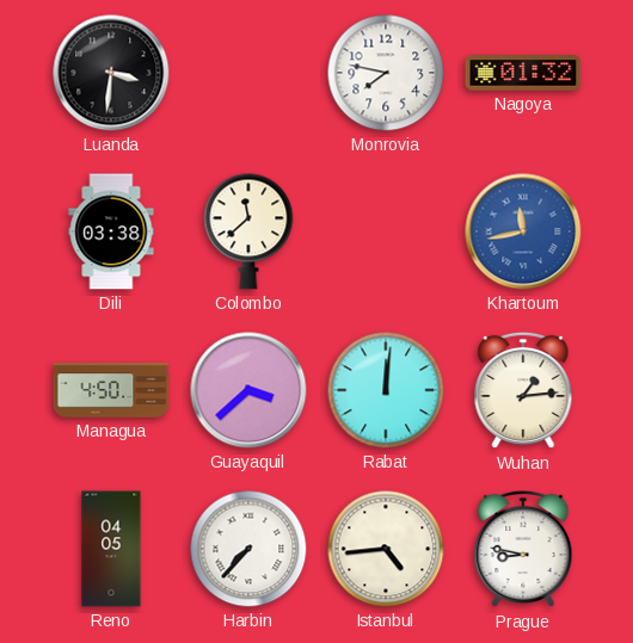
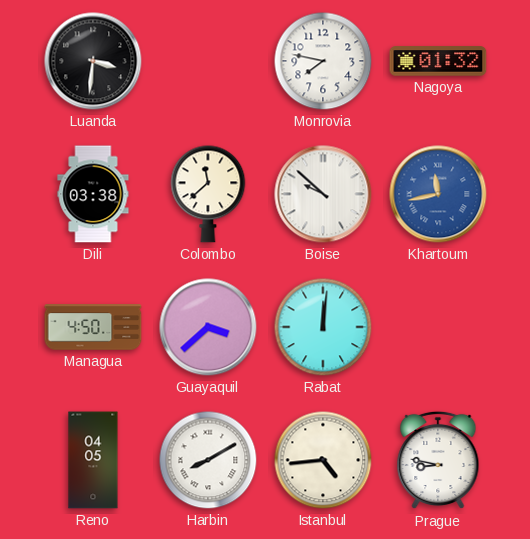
Boise: none -> 9:52 (323, 194)
Wuhan: 1:14 -> none (523, 390)
Harbin: 7:37 -> 8:10 (208, 460)
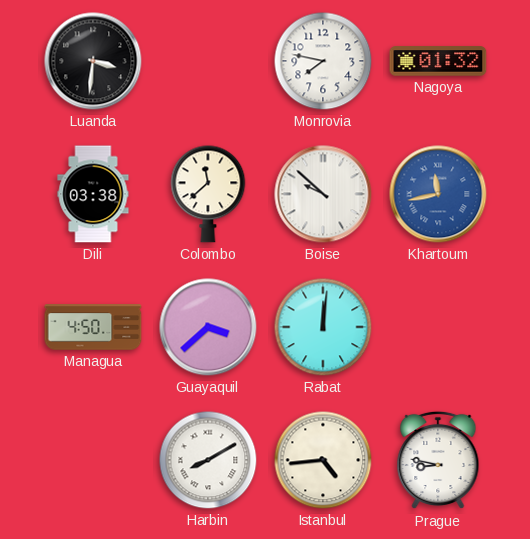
Reno: 04:05 -> none (93, 460)
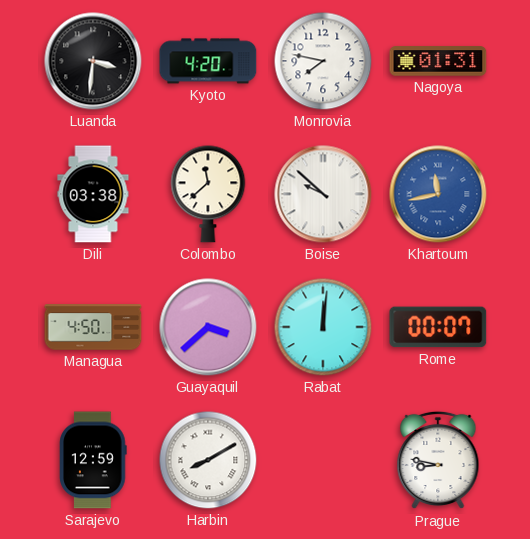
Kyoto: none -> 4:20 (208, 61)
Nagoya: 01:32 -> 01:31 (438, 61)
Rome: none -> 00:07 (438, 327)
Sarajevo: none -> 12:59 (93, 460)
Istanbul: 4:44 -> none (323, 460)
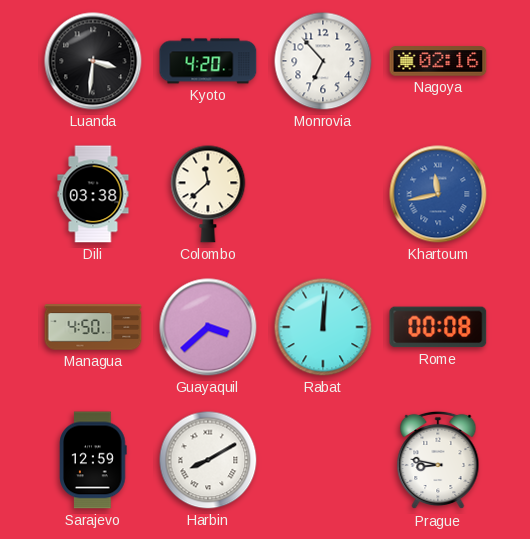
Monrovia: 7:47 -> 6:53 (323, 61)
Nagoya: 01:31 -> 02:16 (438, 61)
Boise: 9:52 -> none (323, 194)
Rome: 00:07 -> 00:08 (438, 327)
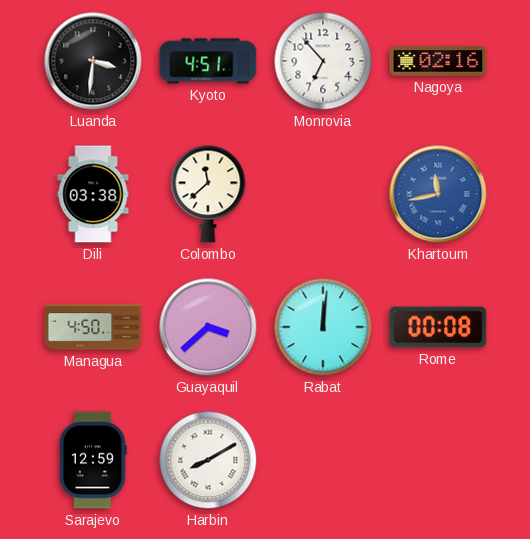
Kyoto: 4:20 -> 4:51 (208, 61)
Prague: 8:47 -> none (438, 460)
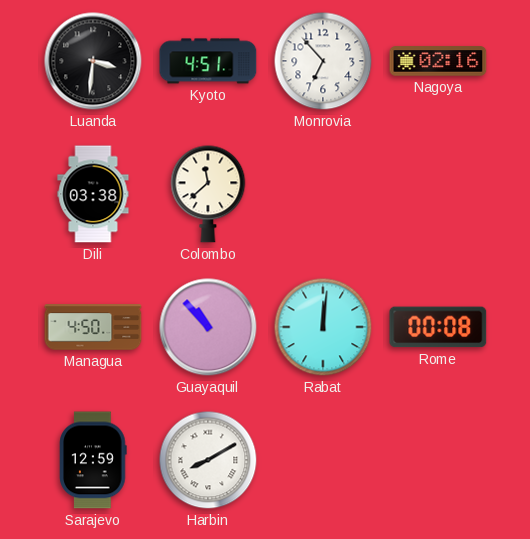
Khartoum: 11:43 -> none (438, 194)
Guayaquil: 3:38 -> 10:53 (208, 327)
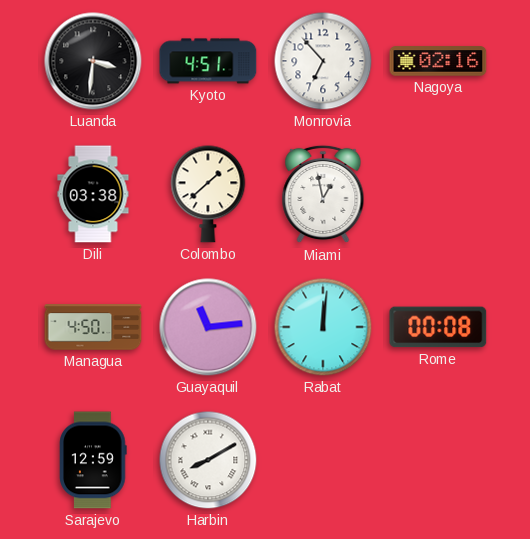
Colombo: 11:38 -> 1:38 (208, 194)
Miami: none -> 12:58 (323, 194)
Guayaquil: 10:53 -> 11:14 (208, 327)
